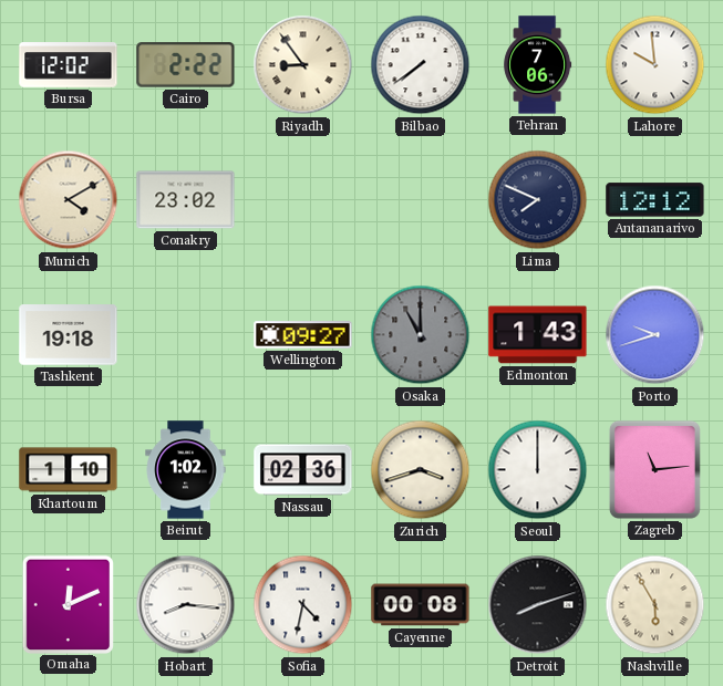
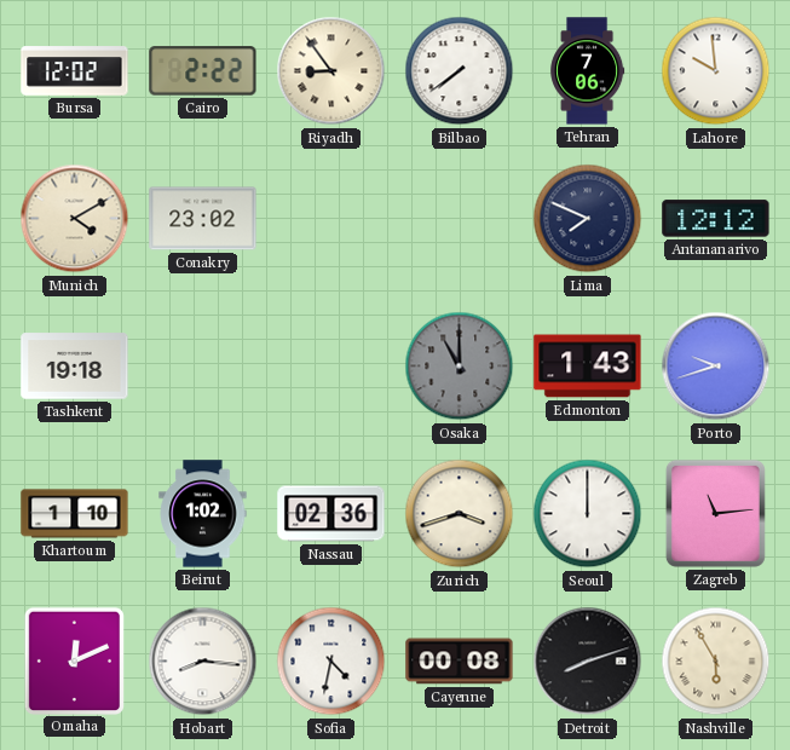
Wellington: 09:27 -> none (303, 335)
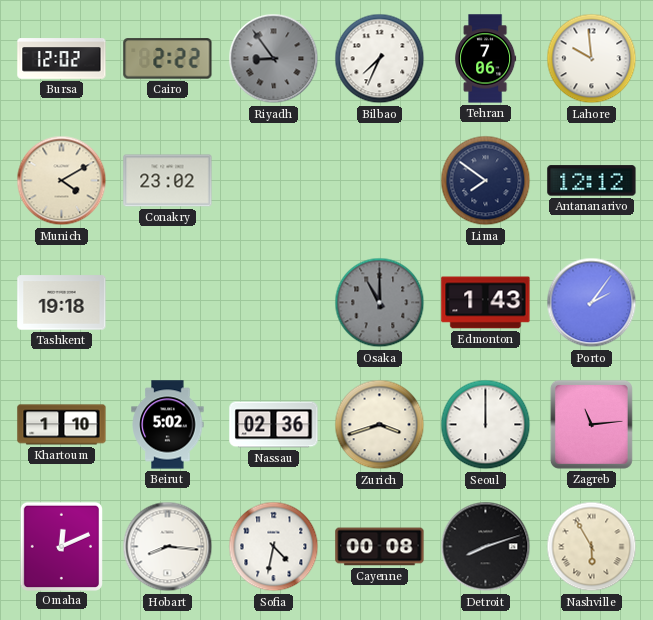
Riyadh dial: cream -> grey (274, 59)
Bilbao: 7:39 -> 7:34 (380, 59)
Lima: 7:49 -> 7:51 (486, 181)
Porto: 9:42 -> 2:06 (592, 303)
Beirut: 1:02 -> 5:02 (168, 425)
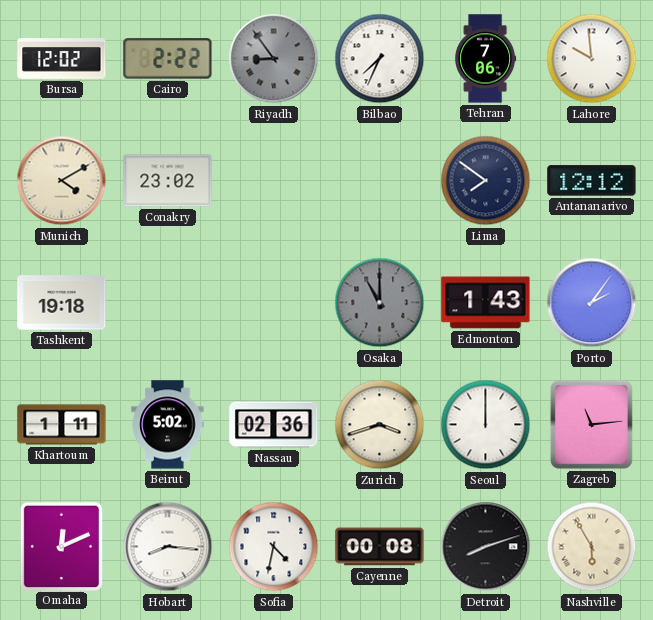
Khartoum: 1:10 -> 1:11 (62, 425)
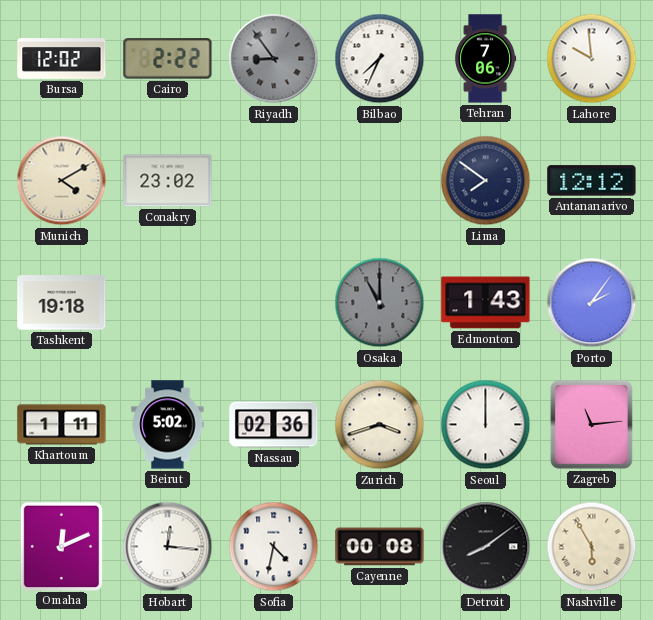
Hobart: 8:16 -> 12:16 (168, 547)
Detroit: 8:12 -> 8:09 (486, 547)
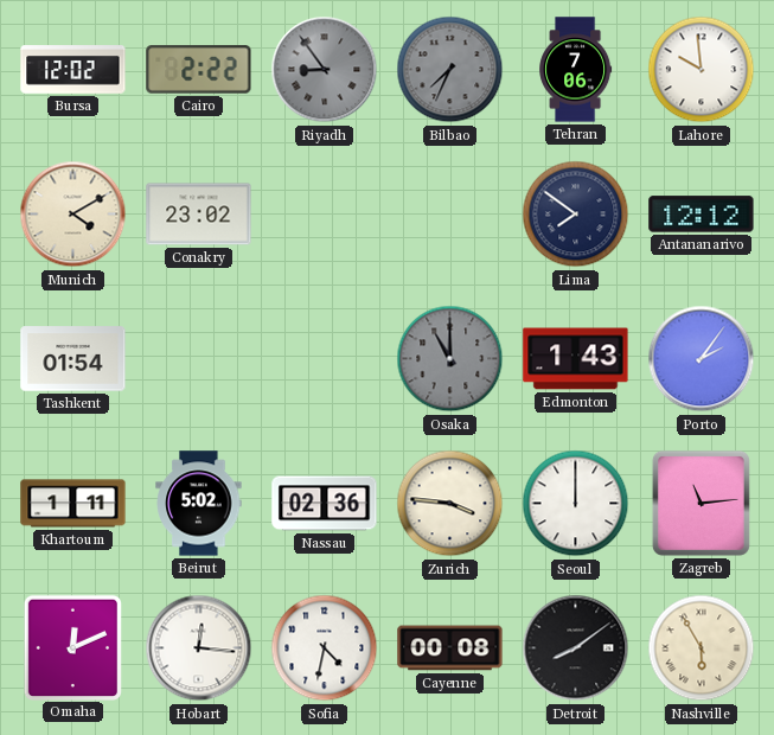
Bilbao dial: white -> grey (450, 70)
Tashkent: 19:18 -> 01:54 (73, 359)
Zurich: 3:42 -> 3:46 (450, 504)
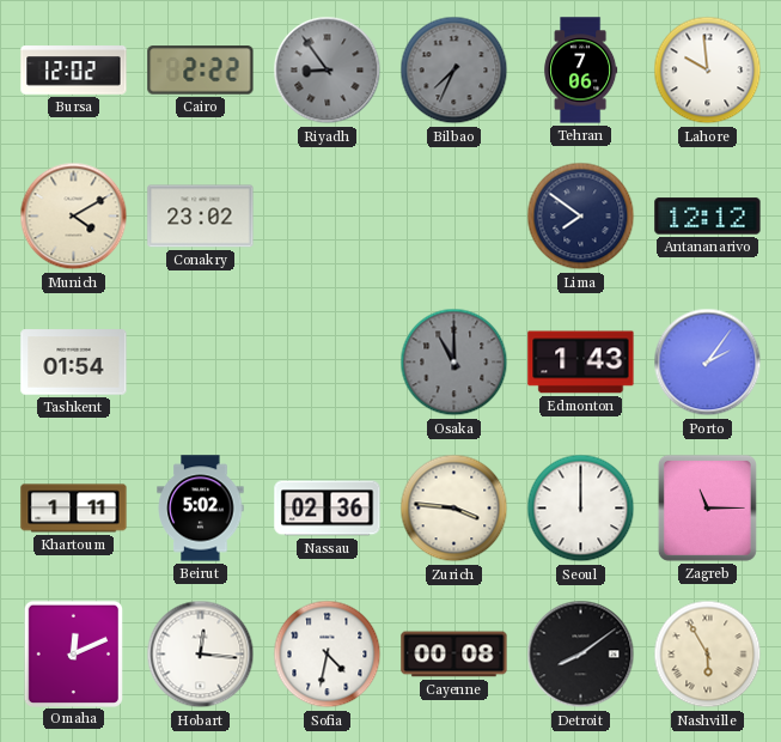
Zagreb: 11:14 -> 11:15 (707, 507)
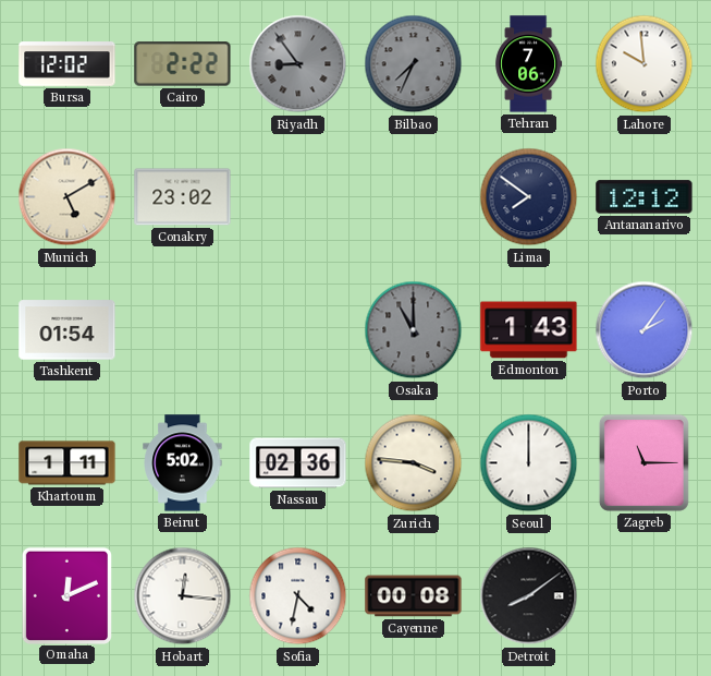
Munich: 4:10 -> 5:10 (68, 197)
Nashville: 5:55 -> none (708, 655)
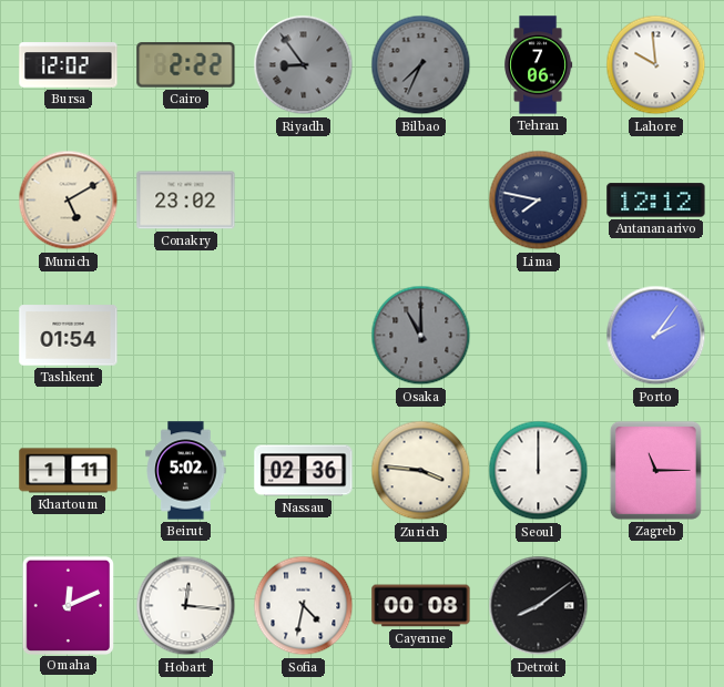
Lima: 7:51 -> 7:47 (539, 201)
Edmonton: 1:43 -> none (529, 330)
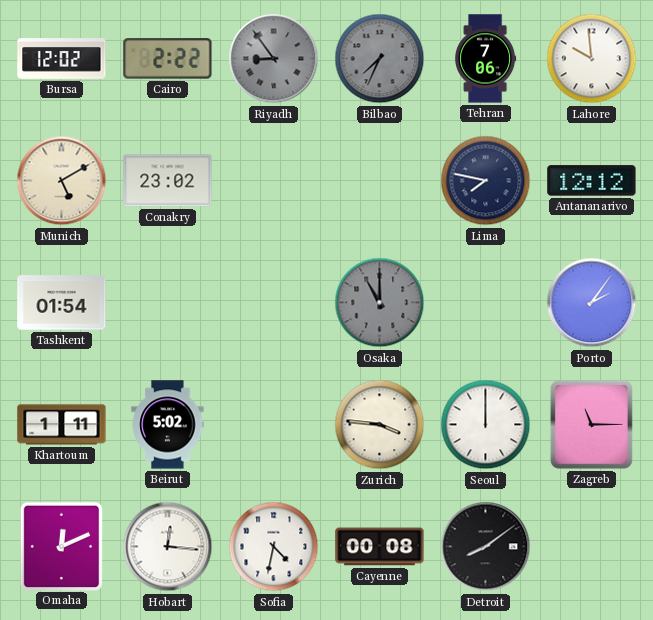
Nassau: 02:36 -> none (304, 471)
